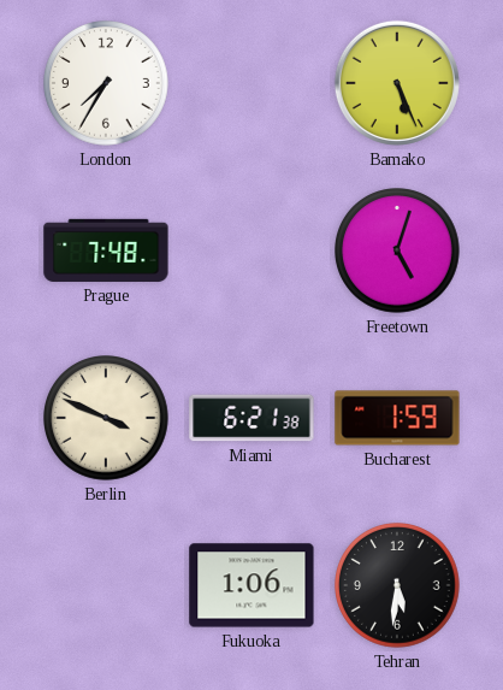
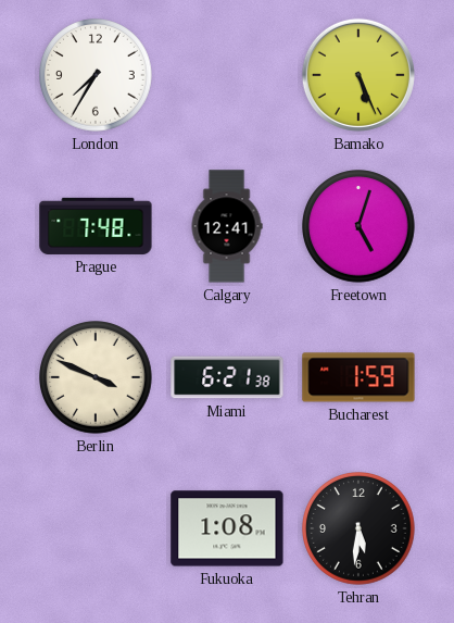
Calgary: none -> 12:41 (227, 226)
Fukuoka: 1:06 -> 1:08 (227, 528)
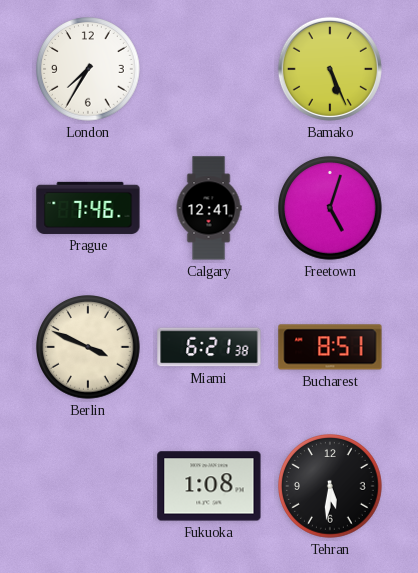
Prague: 7:48 -> 7:46 (88, 208)
Bucharest: 1:59 -> 8:51 (330, 347)
